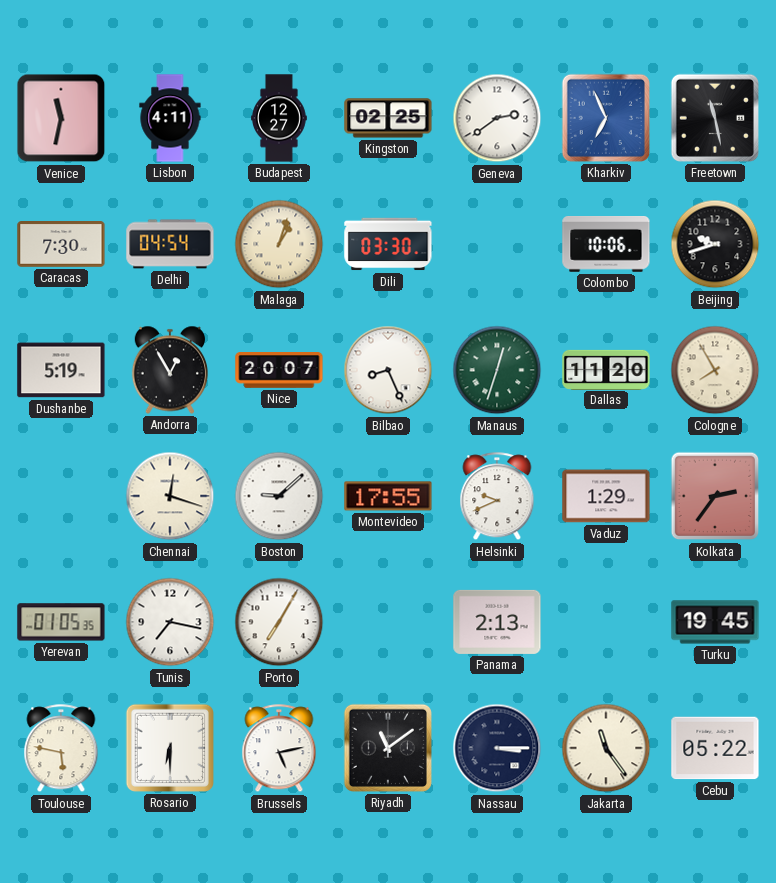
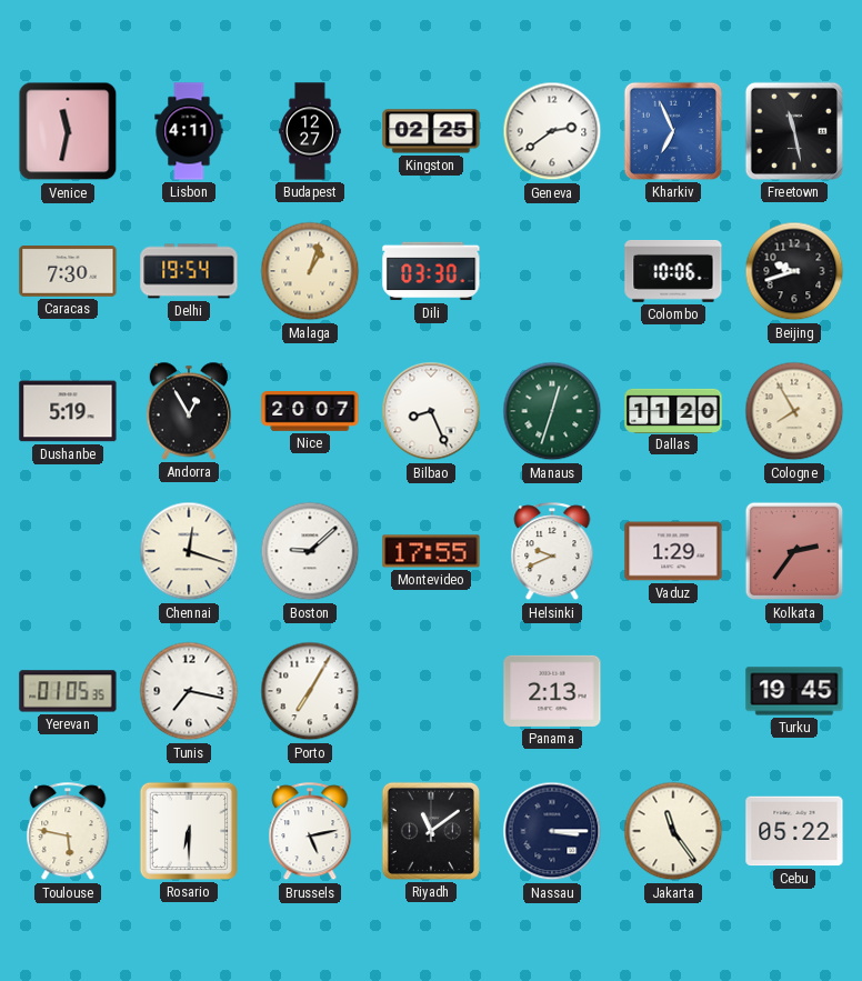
Delhi: 04:54 -> 19:54 (189, 271)
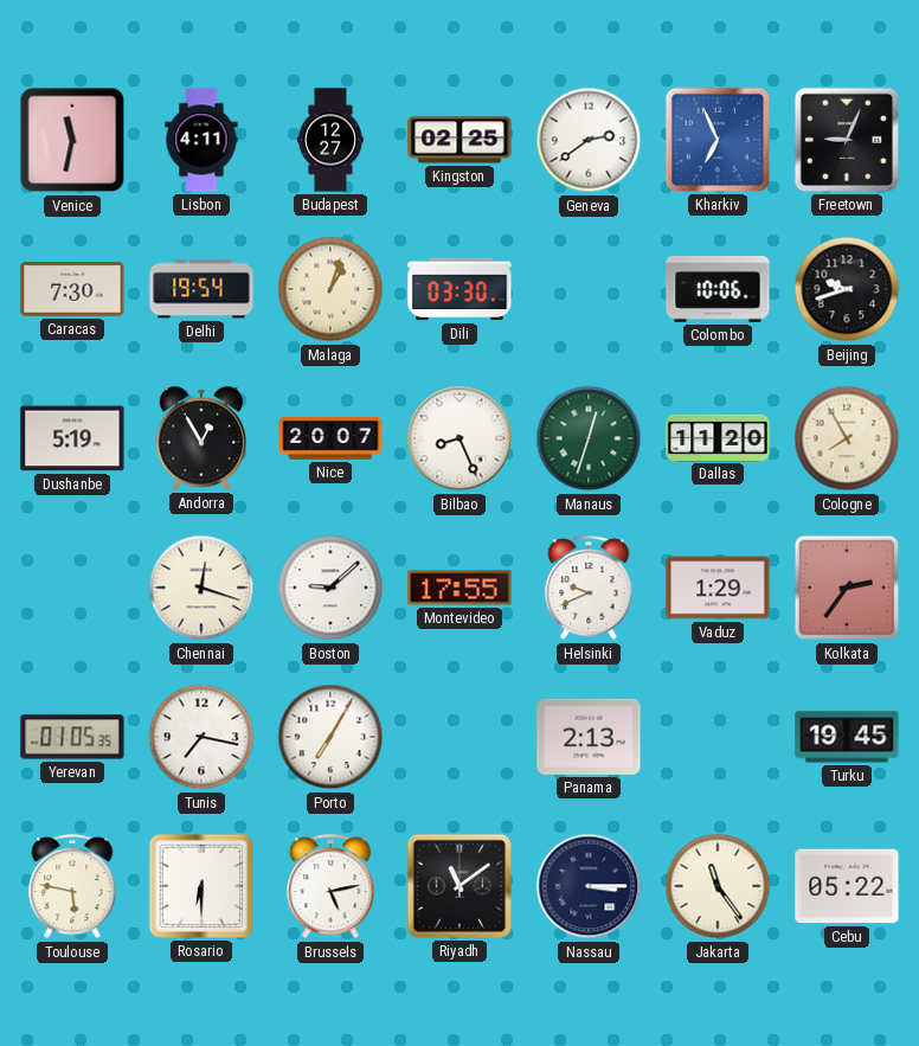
Freetown: 11:28 -> 9:04 (847, 140)
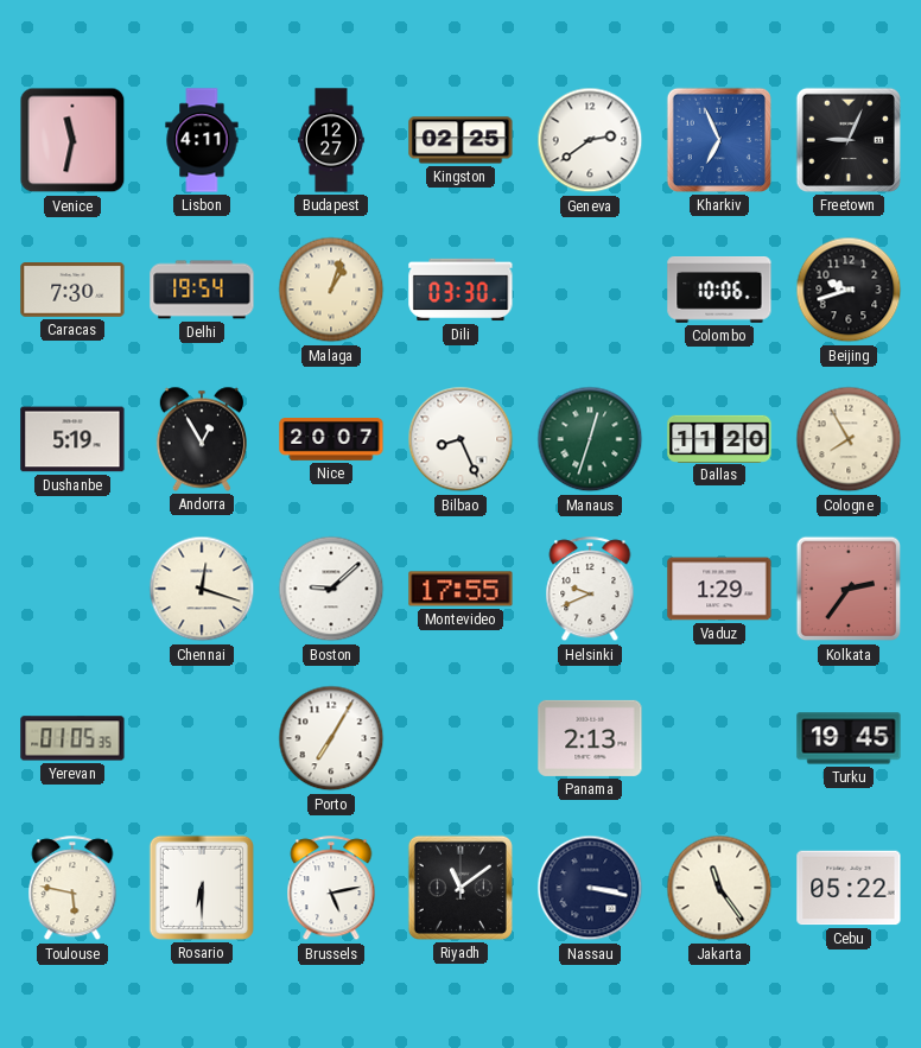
Tunis: 7:17 -> none (201, 737)
Nassau: 3:15 -> 3:17 (590, 888)
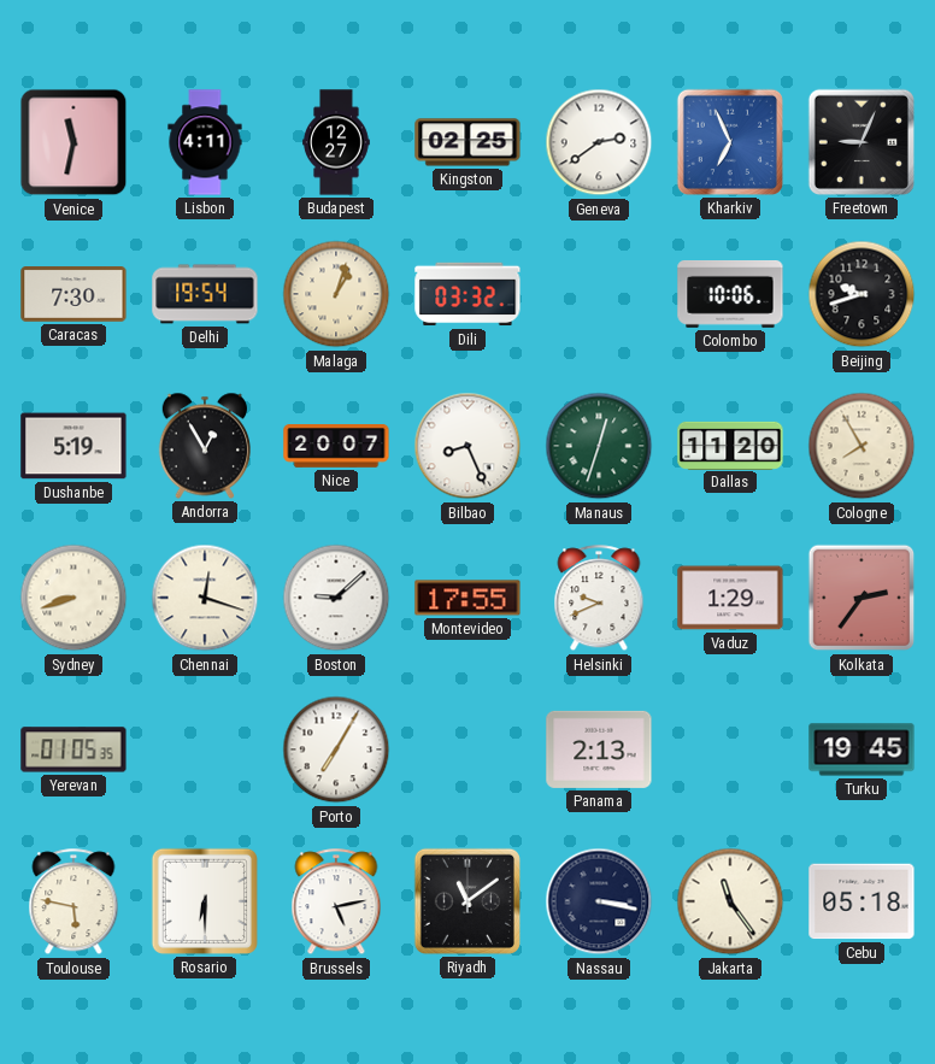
Dili: 03:30 -> 03:32 (467, 294)
Sydney: none -> 8:42 (73, 598)
Cebu: 05:22 -> 05:18 (862, 901)
